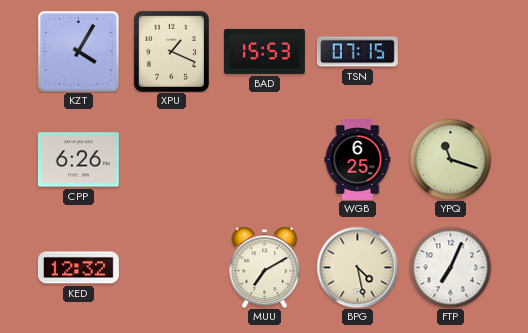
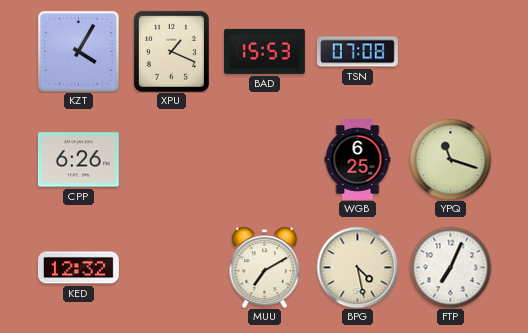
TSN: 07:15 -> 07:08 (358, 52)
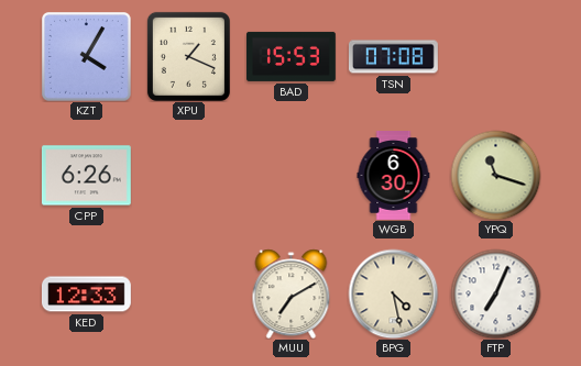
WGB: 6:25 -> 6:30 (394, 176)
KED: 12:32 -> 12:33 (86, 295)
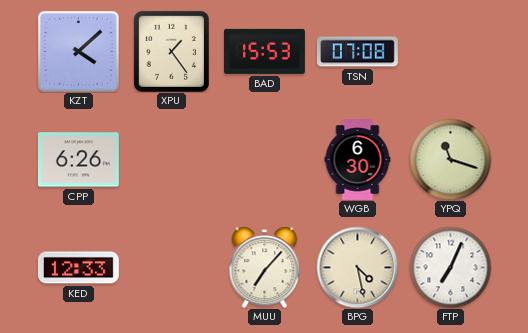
KZT: 4:05 -> 4:08 (79, 52)
XPU: 1:19 -> 1:24 (171, 51)
MUU: 7:10 -> 7:07 (265, 267)
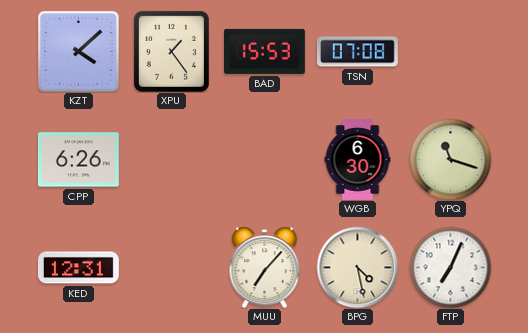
KED: 12:33 -> 12:31 (78, 268)
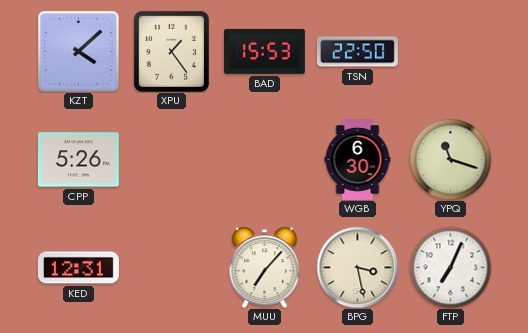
TSN: 07:08 -> 22:50 (358, 52)
CPP: 6:26 -> 5:26 (78, 160)
BPG: 4:28 -> 3:28 (357, 267)
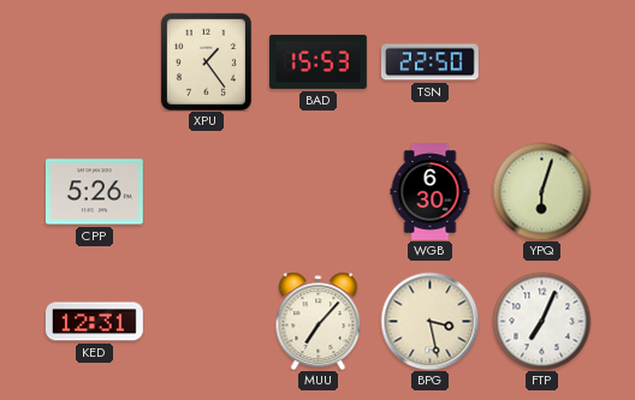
KZT: 4:08 -> none (79, 52)
YPQ: 11:18 -> 6:03 (541, 191)
